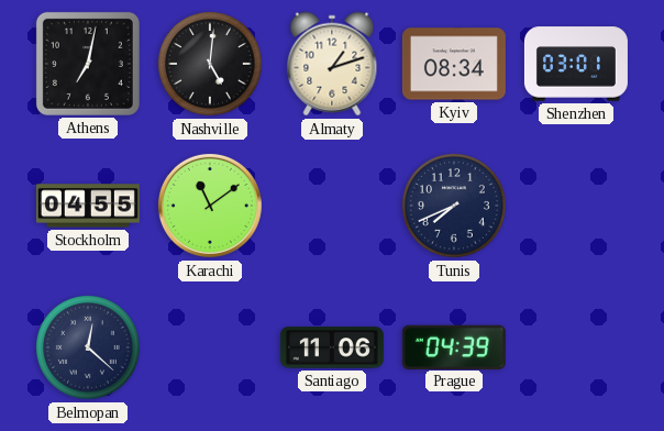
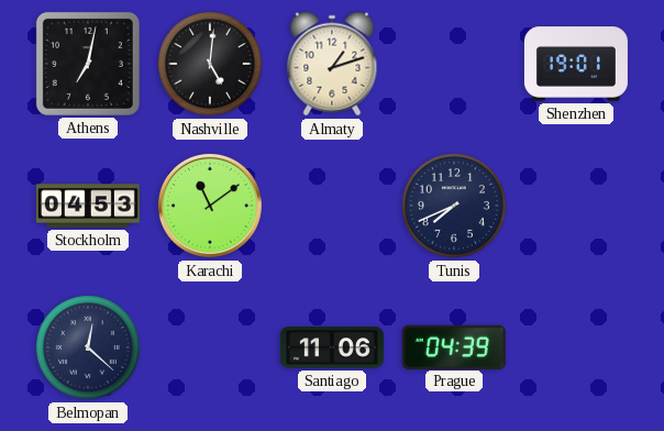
Kyiv: 08:34 -> none (454, 64)
Shenzhen: 03:01 -> 19:01 (576, 64)
Stockholm: 04:55 -> 04:53 (88, 206)
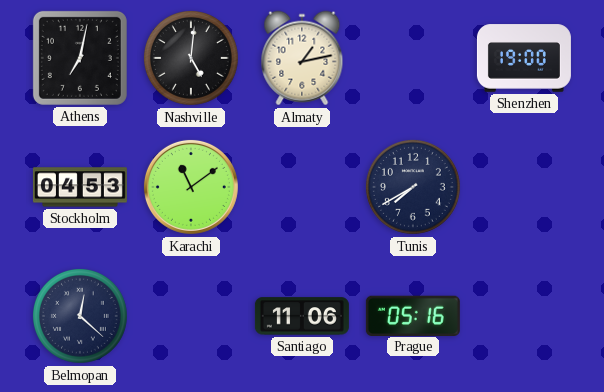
Almaty: 1:12 -> 1:13 (302, 58)
Shenzhen: 19:01 -> 19:00 (524, 58)
Tunis: 7:41 -> 7:40 (413, 187)
Prague: 04:39 -> 05:16 (413, 315)
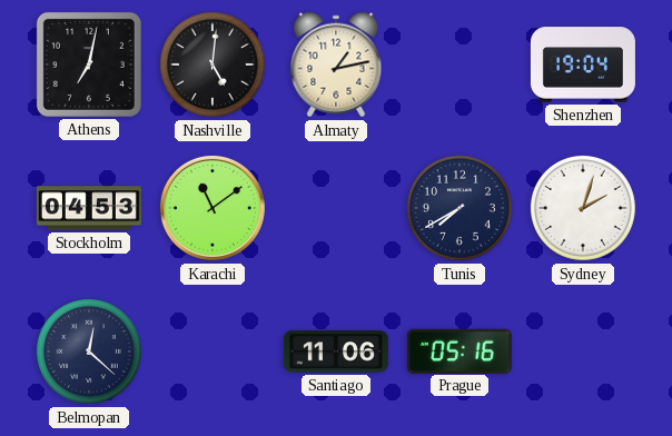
Shenzhen: 19:00 -> 19:04 (583, 65)
Sydney: none -> 2:03 (583, 208)
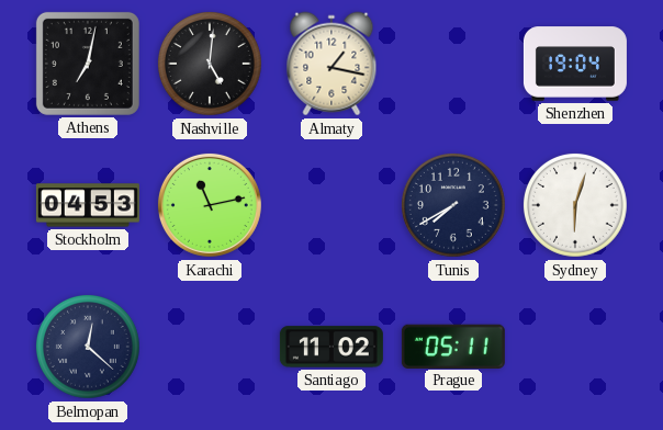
Almaty: 1:13 -> 1:17 (332, 64)
Karachi: 11:09 -> 11:13 (210, 205)
Sydney: 2:03 -> 6:03 (575, 205)
Santiago: 11:06 -> 11:02 (332, 347)
Prague: 05:16 -> 05:11 (453, 346)
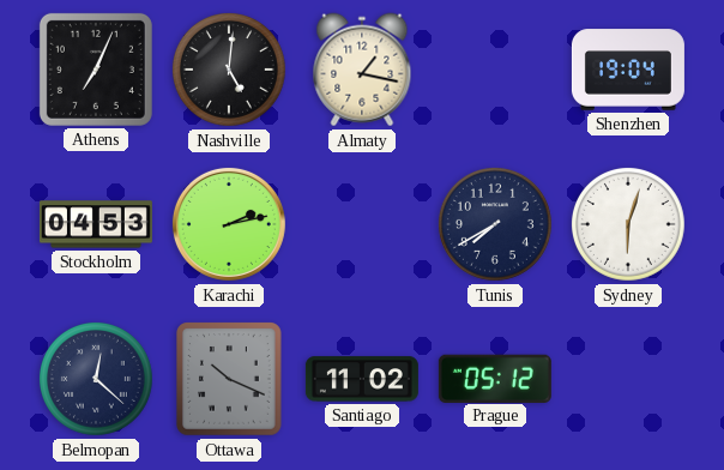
Athens: 7:02 -> 7:04 (96, 70)
Karachi: 11:13 -> 2:13 (229, 224)
Ottawa: none -> 10:19 (230, 379)
Prague: 05:11 -> 05:12 (495, 378)
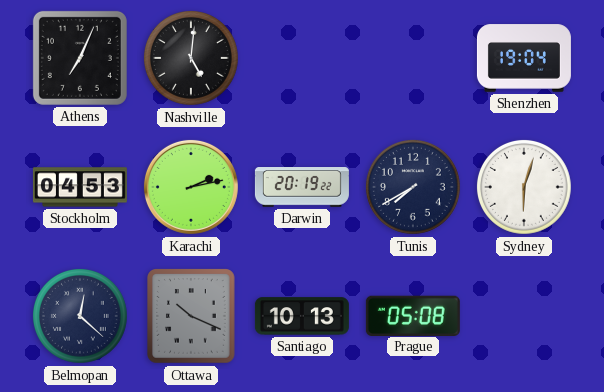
Almaty: 1:17 -> none (362, 70)
Darwin: none -> 20:19 (302, 188)
Santiago: 11:02 -> 10:13 (302, 316)
Prague: 05:12 -> 05:08 (413, 315)
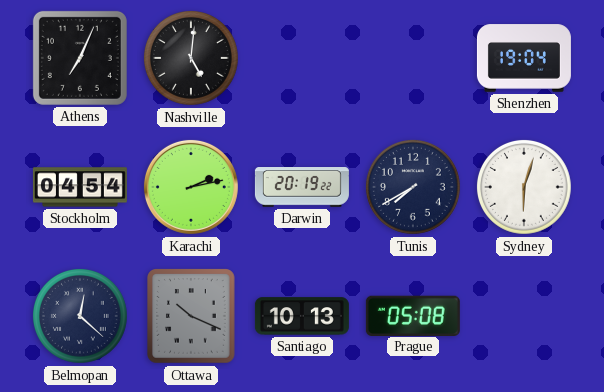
Stockholm: 04:53 -> 04:54 (80, 187)
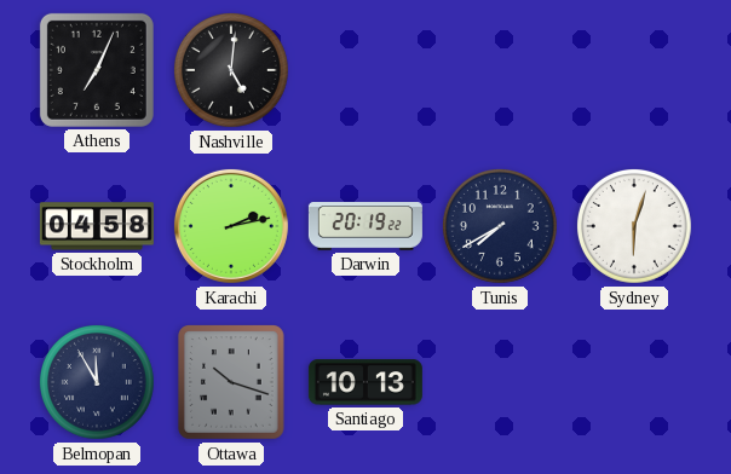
Shenzhen: 19:04 -> none (524, 58)
Stockholm: 04:54 -> 04:58 (97, 226)
Belmopan: 12:22 -> 11:55 (97, 382)
Ottawa: 10:19 -> 10:18 (232, 382)
Prague: 05:08 -> none (413, 315)
